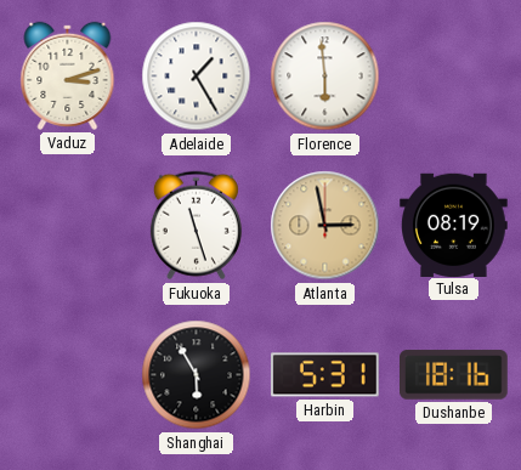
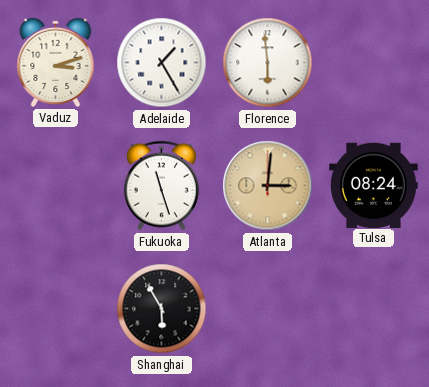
Atlanta: 2:58 -> 3:01 (268, 186)
Tulsa: 08:19 -> 08:24 (374, 185)
Harbin: 5:31 -> none (325, 375)
Dushanbe: 18:16 -> none (454, 375)
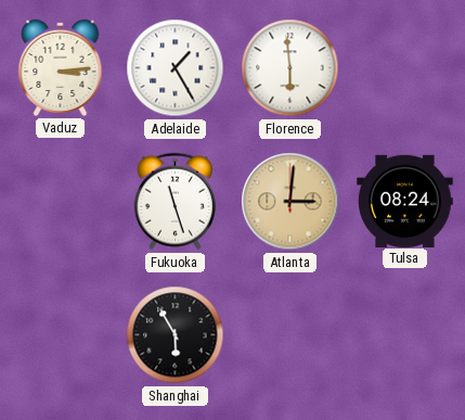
Vaduz: 3:12 -> 3:14 (61, 67)
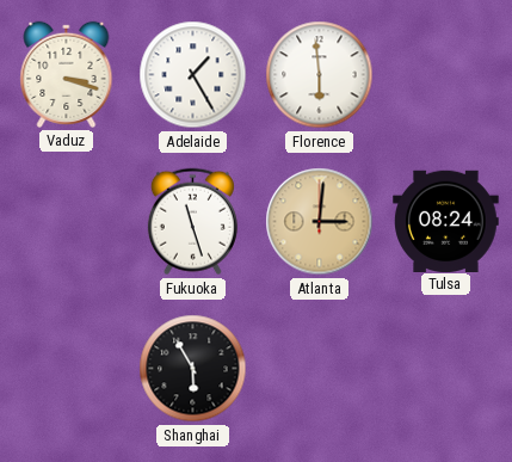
Vaduz: 3:14 -> 3:18 (67, 74)
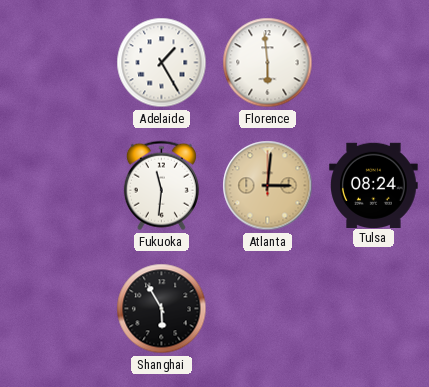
Vaduz: 3:18 -> none (67, 74)
Fukuoka: 11:27 -> 11:31 (161, 186)
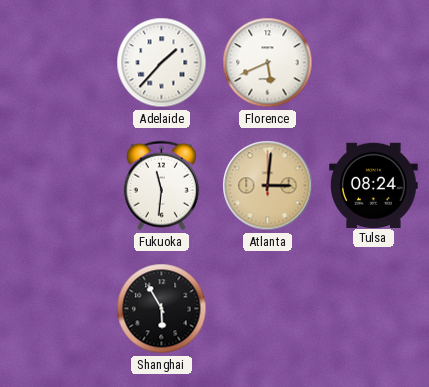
Adelaide: 1:25 -> 1:37 (162, 63)
Florence: 5:59 -> 5:41 (268, 63)
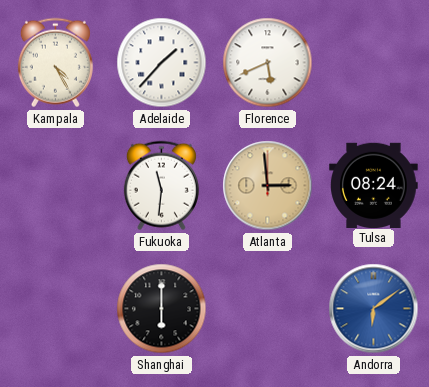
Kampala: none -> 4:25 (55, 63)
Atlanta: 3:01 -> 2:59 (268, 186)
Shanghai: 5:55 -> 6:00 (162, 309)
Andorra: none -> 6:09 (374, 309)
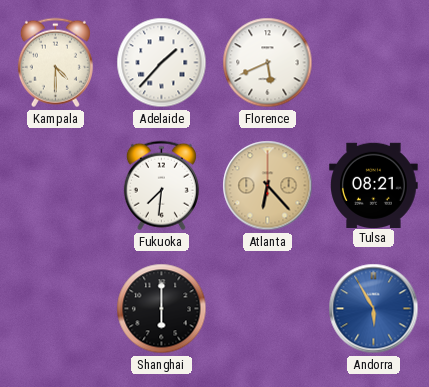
Kampala: 4:25 -> 4:30 (55, 63)
Fukuoka: 11:31 -> 7:31 (161, 186)
Atlanta: 2:59 -> 6:23 (268, 186)
Tulsa: 08:24 -> 08:21 (374, 185)
Andorra: 6:09 -> 5:55 (374, 309)
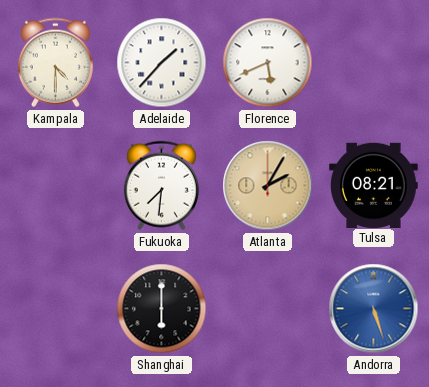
Atlanta: 6:23 -> 2:05 (268, 186)
Andorra: 5:55 -> 5:27 (374, 309)
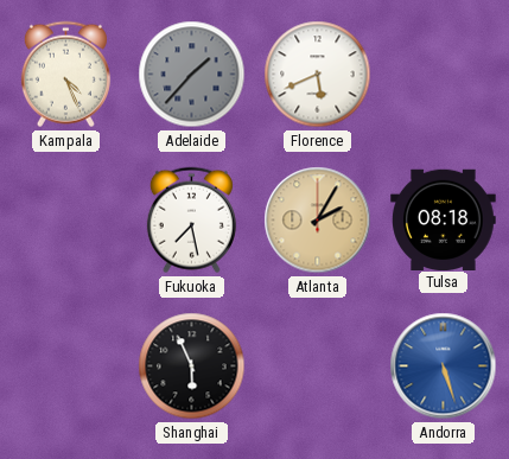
Kampala: 4:30 -> 4:26 (65, 75)
Adelaide dial: white -> grey (192, 75)
Fukuoka: 7:31 -> 7:28 (191, 221)
Tulsa: 08:21 -> 08:18 (444, 219)
Shanghai: 6:00 -> 5:56 (192, 366)
